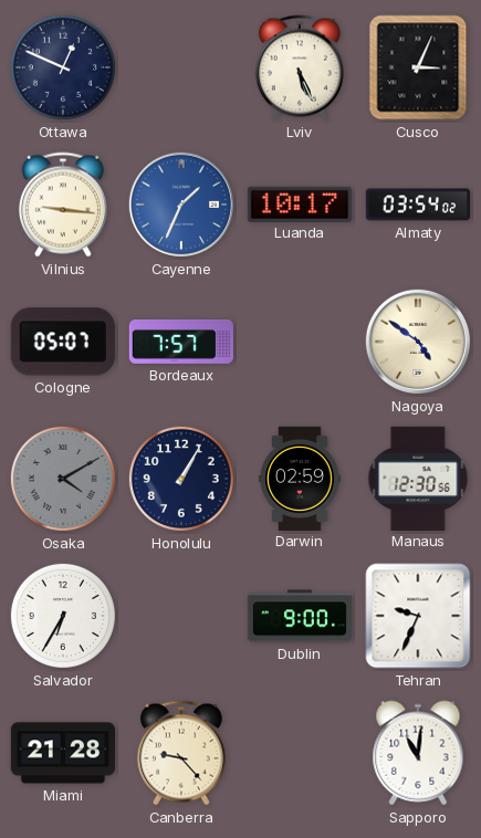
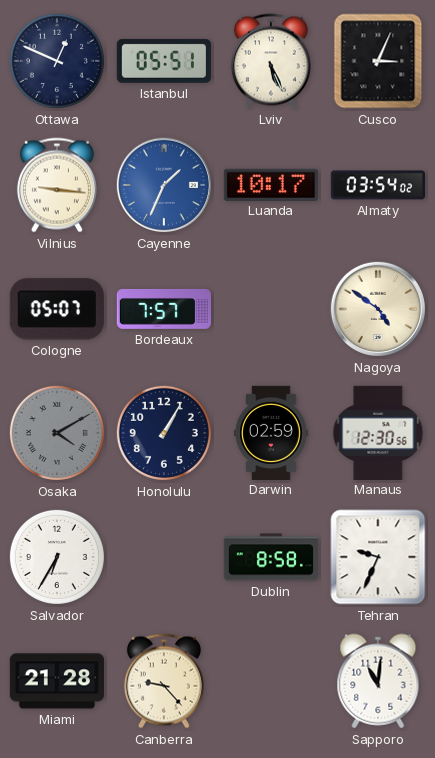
Istanbul: none -> 05:51 (164, 61)
Dublin: 9:00 -> 8:58 (270, 557)
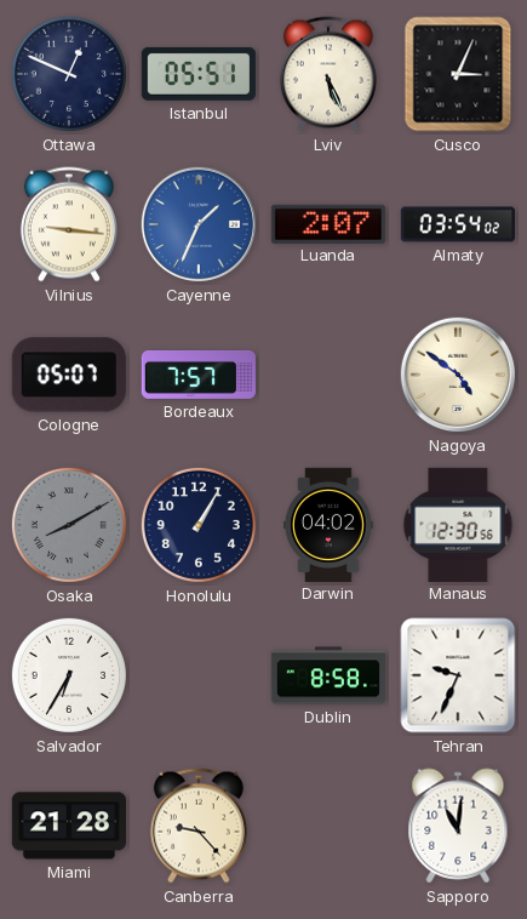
Luanda: 10:17 -> 2:07 (328, 223)
Osaka: 4:10 -> 8:10 (69, 525)
Darwin: 02:59 -> 04:02 (328, 524)
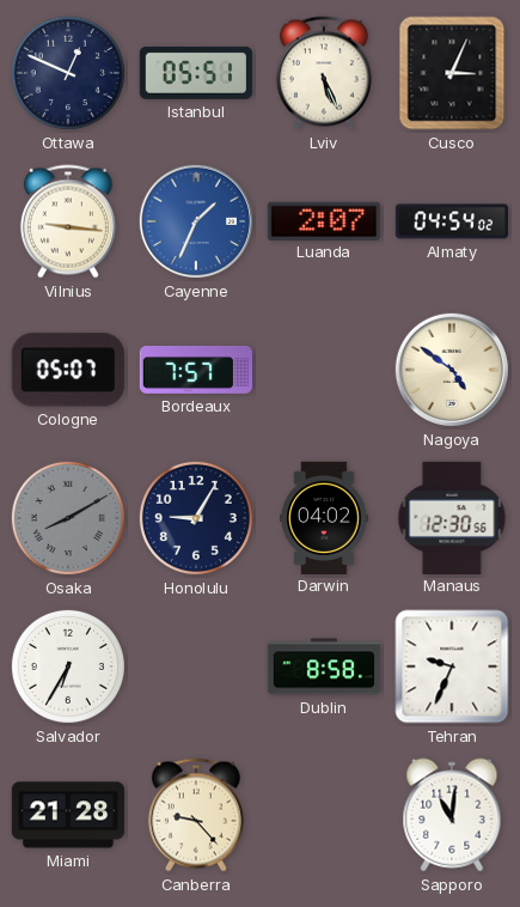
Almaty: 03:54 -> 04:54 (451, 221)
Honolulu: 1:05 -> 9:05 (196, 518)
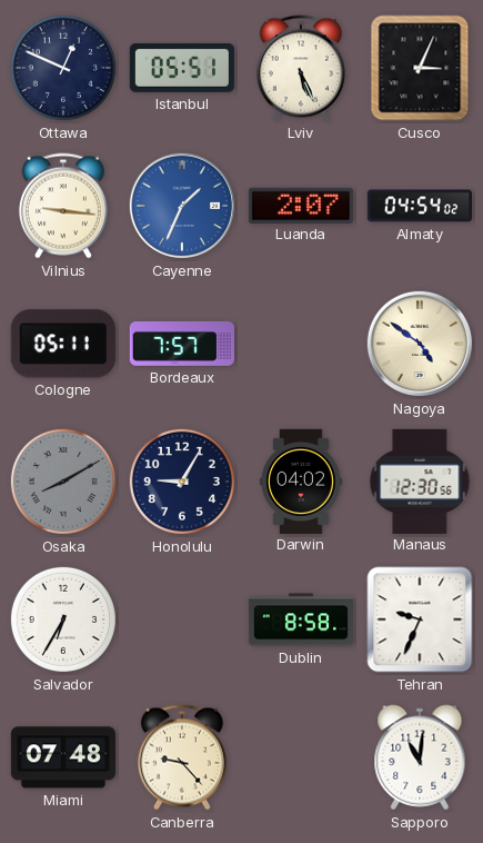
Cologne: 05:07 -> 05:11 (63, 344)
Miami: 21:28 -> 07:48 (62, 757)
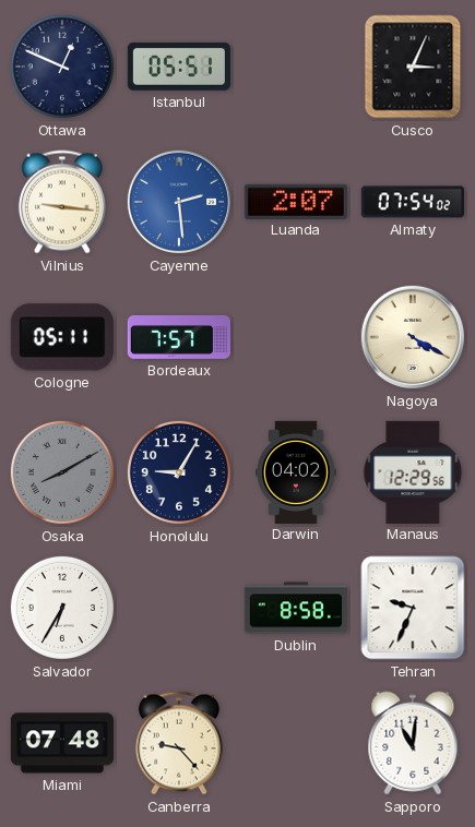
Lviv: 5:26 -> none (301, 68)
Cayenne: 1:34 -> 2:29 (179, 202)
Almaty: 04:54 -> 07:54 (412, 202)
Nagoya: 4:51 -> 4:20 (413, 337)
Manaus: 12:30 -> 12:29 (413, 471)
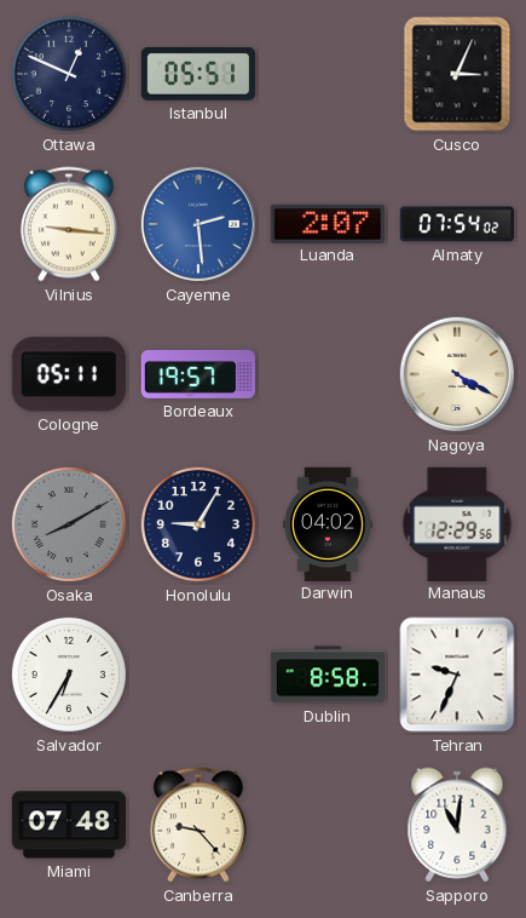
Bordeaux: 7:57 -> 19:57 (197, 374)
